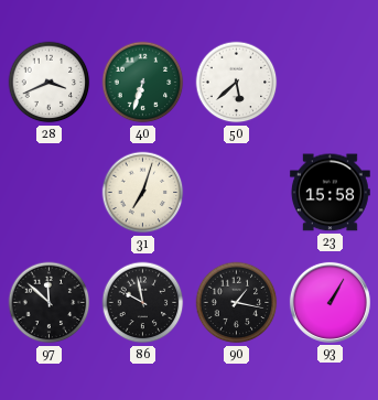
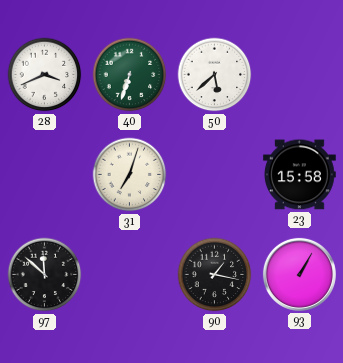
86: 9:58 -> none (143, 303)
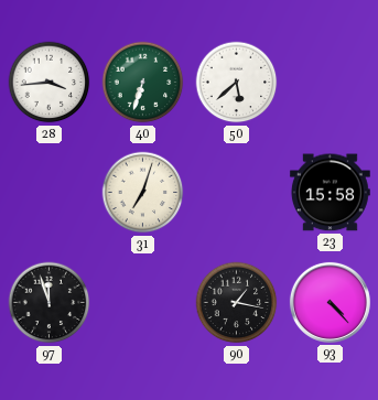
28: 3:41 -> 3:44 (50, 83)
97: 11:52 -> 11:57 (50, 303)
93: 1:05 -> 4:23 (330, 302)
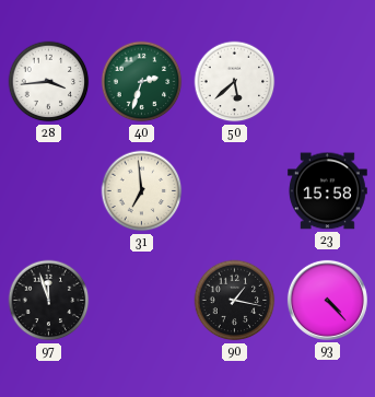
40: 6:33 -> 2:33 (142, 82)
31: 7:03 -> 6:59 (142, 191)
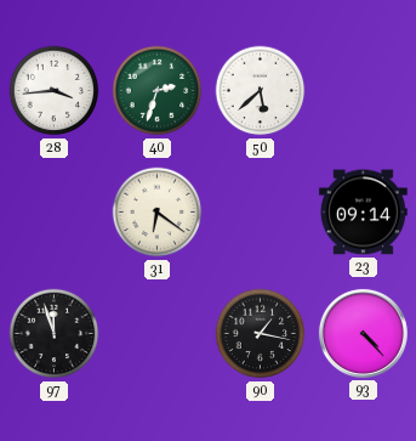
31: 6:59 -> 6:21 (158, 213)
23: 15:58 -> 09:14 (363, 213)
